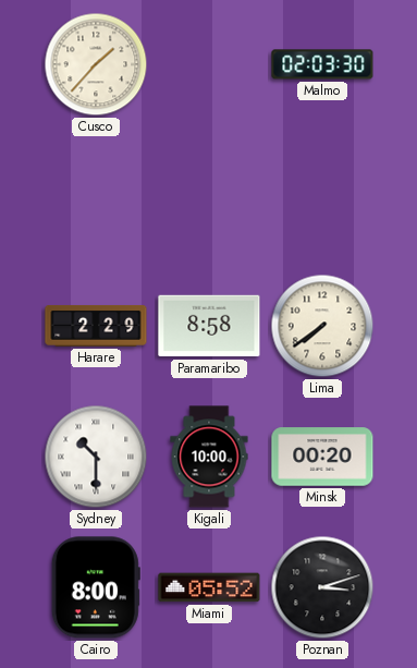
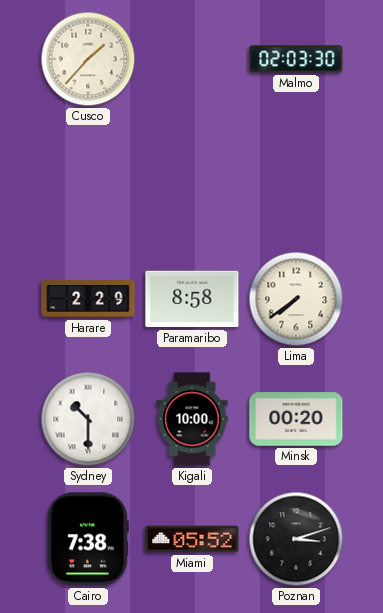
Cairo: 8:00 -> 7:38 (88, 539)
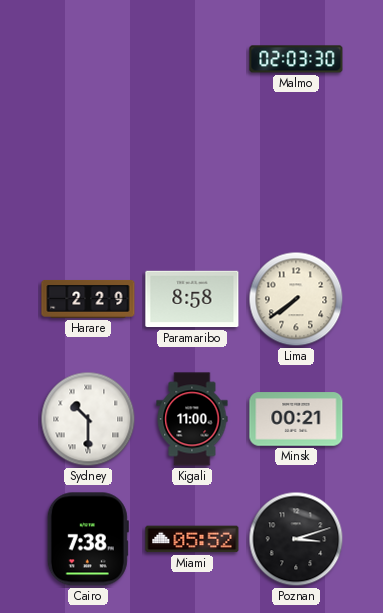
Cusco: 1:37 -> none (88, 59)
Kigali: 10:00 -> 11:00 (192, 419)
Minsk: 00:20 -> 00:21 (296, 419)
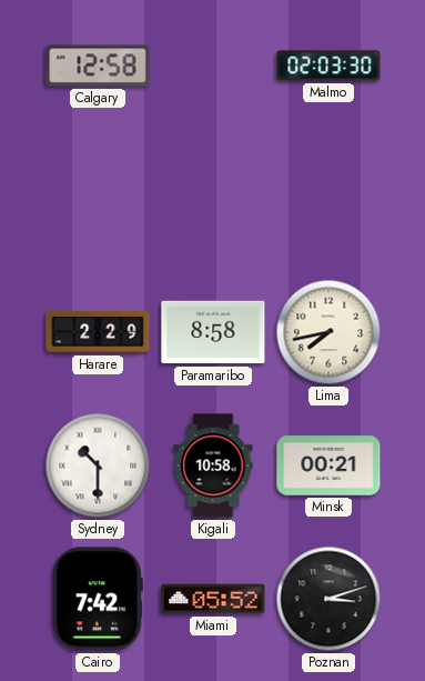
Calgary: none -> 12:58 (98, 66)
Lima: 7:39 -> 7:43 (328, 332)
Kigali: 11:00 -> 10:58 (213, 465)
Cairo: 7:38 -> 7:42 (98, 599)
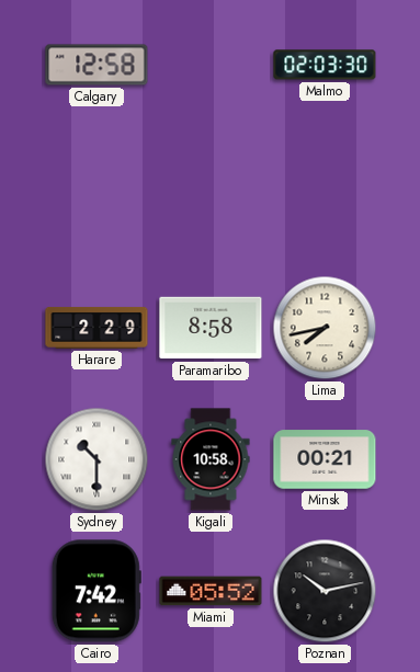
Poznan: 3:12 -> 10:13 (325, 591)
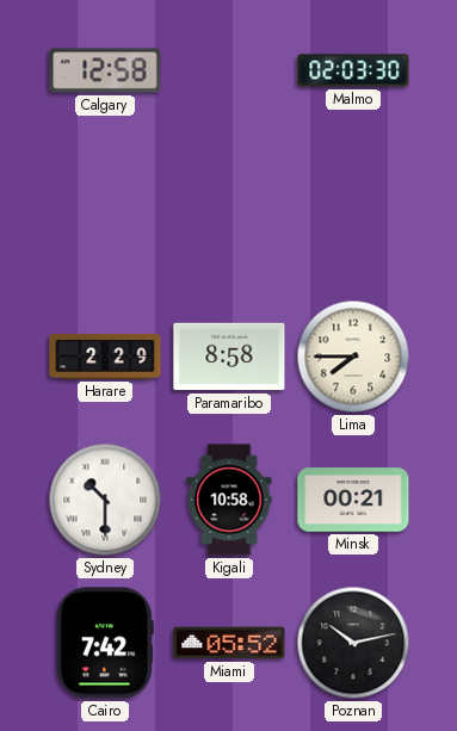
Lima: 7:43 -> 7:45 (353, 357)
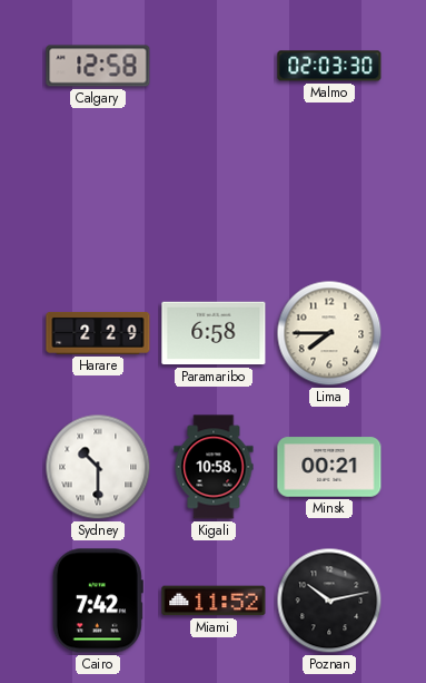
Paramaribo: 8:58 -> 6:58 (214, 333)
Miami: 05:52 -> 11:52 (214, 601)
